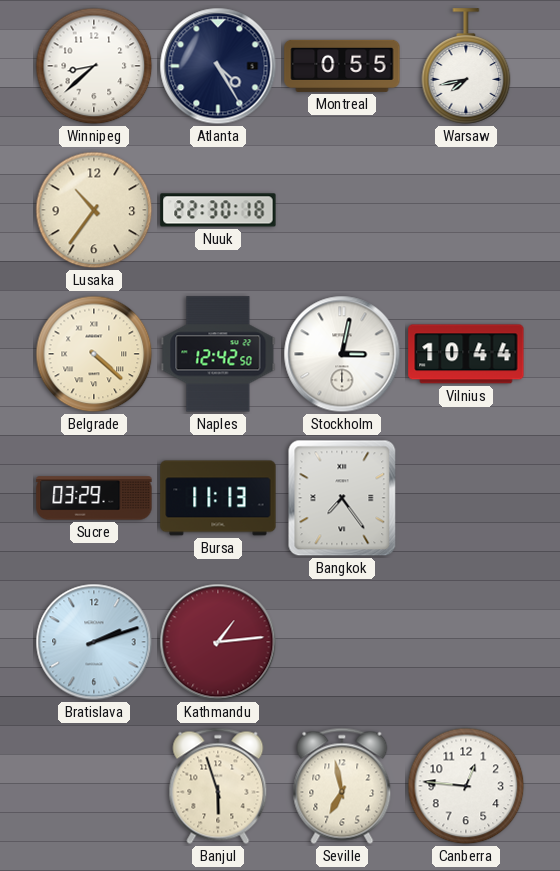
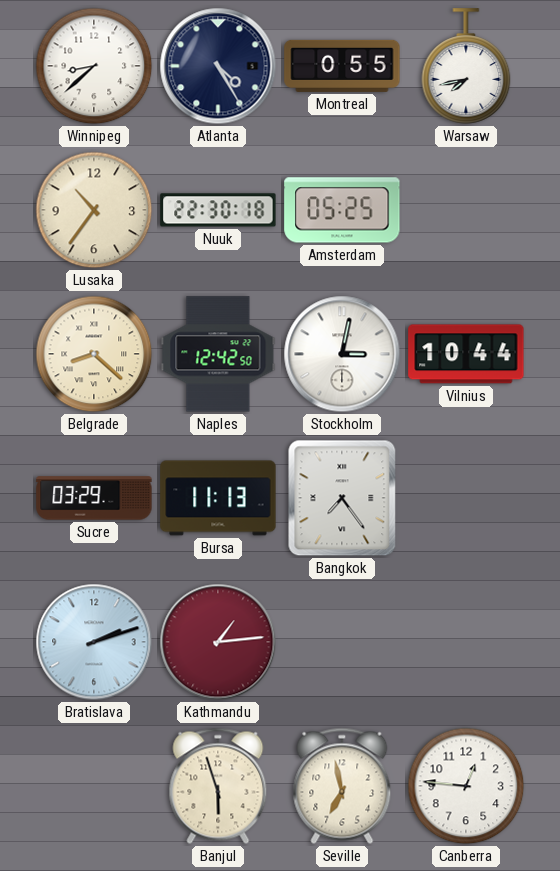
Amsterdam: none -> 05:25 (342, 210)
Belgrade: 4:22 -> 8:22 (94, 354)
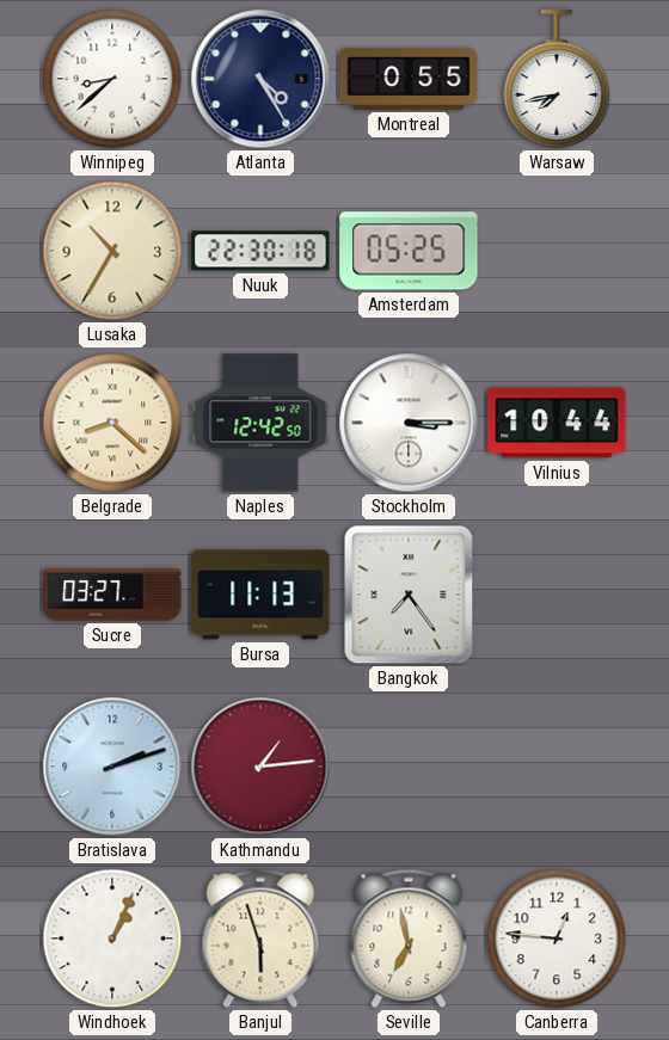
Lusaka: 10:36 -> 10:35 (112, 251)
Stockholm: 3:02 -> 3:15 (409, 423)
Sucre: 03:29 -> 03:27 (112, 595)
Windhoek: none -> 1:04 (112, 939)
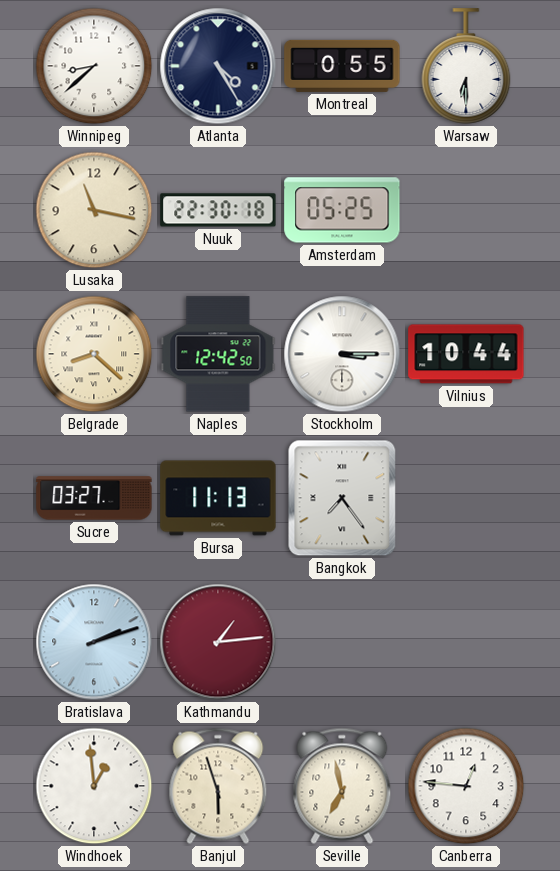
Warsaw: 7:43 -> 6:30 (466, 66)
Lusaka: 10:35 -> 11:17 (94, 210)
Windhoek: 1:04 -> 12:59 (94, 786)
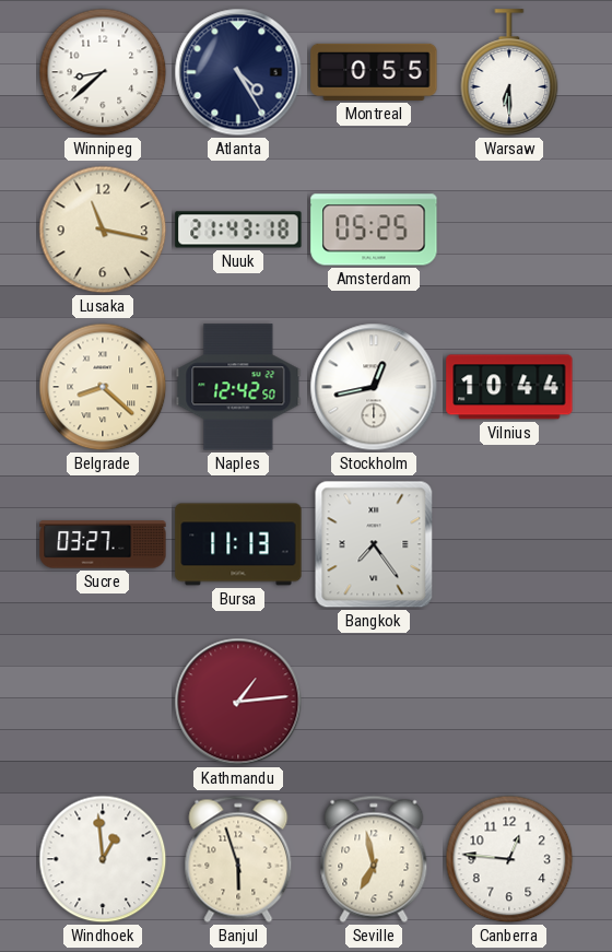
Nuuk: 22:30 -> 21:43 (238, 230)
Stockholm: 3:15 -> 12:43 (374, 387)
Bratislava: 2:12 -> none (94, 642)
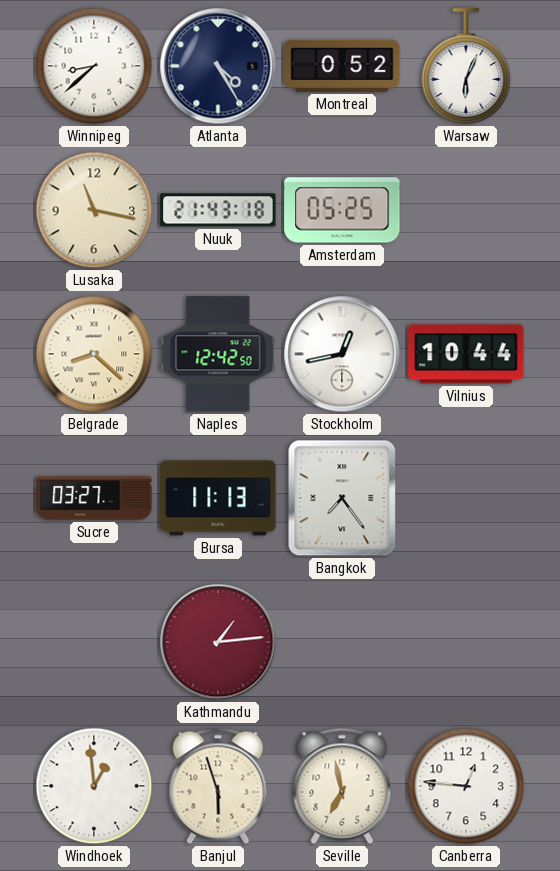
Montreal: 0:55 -> 0:52 (342, 66)
Warsaw: 6:30 -> 6:04 (466, 66)
